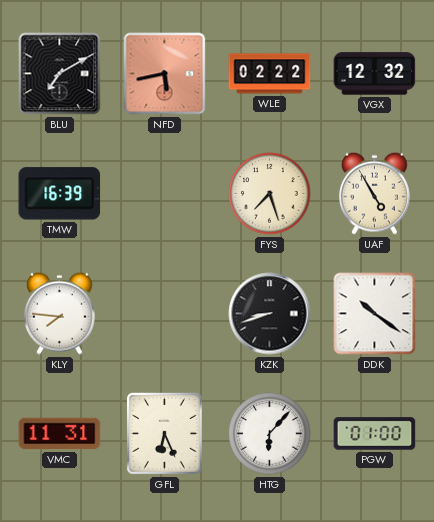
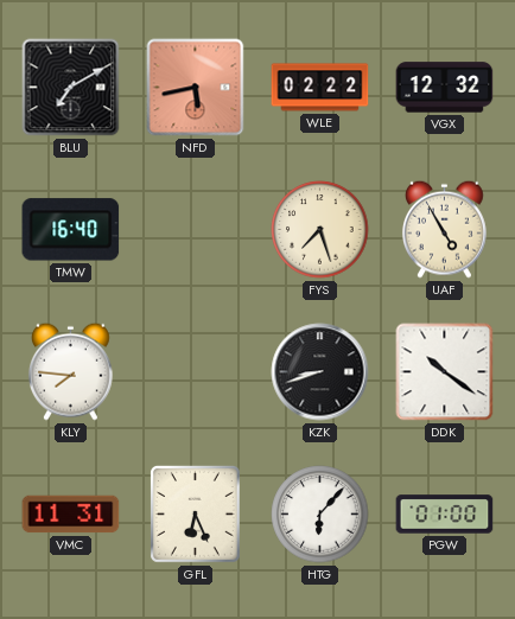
TMW: 16:39 -> 16:40 (71, 230)
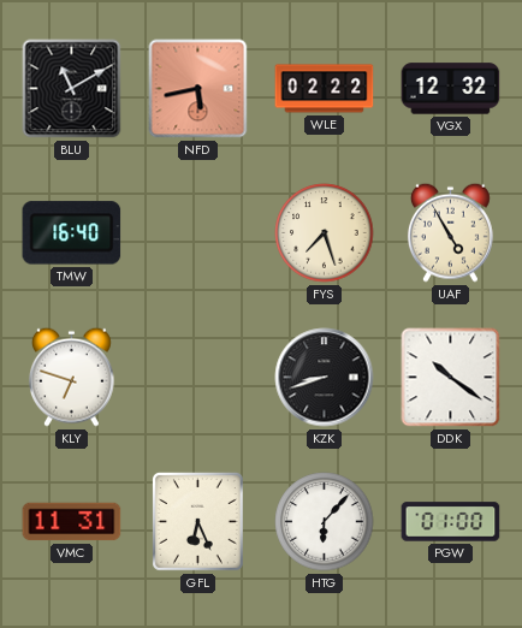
BLU: 7:10 -> 11:10 (72, 89)
KLY: 7:46 -> 6:48 (72, 377)
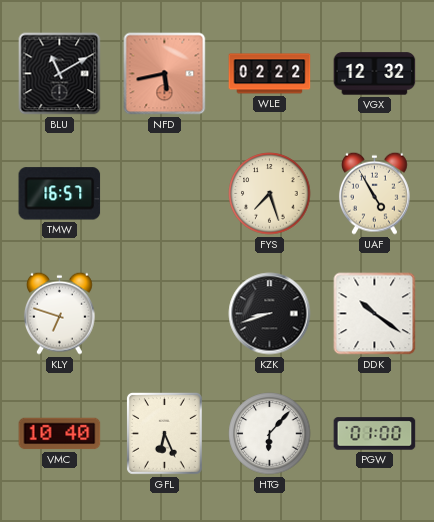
TMW: 16:40 -> 16:57 (60, 194)
VMC: 11:31 -> 10:40 (60, 434)
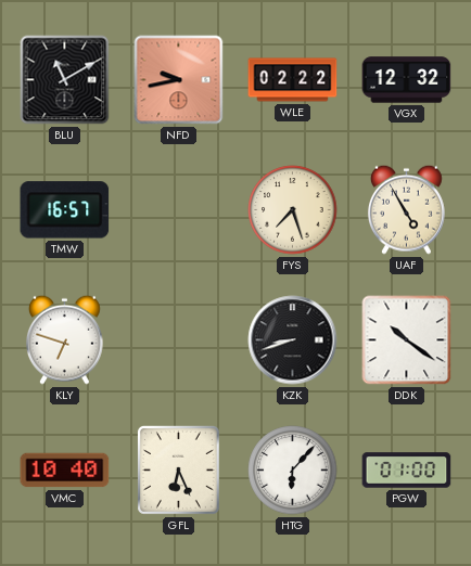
NFD: 5:43 -> 9:43 (179, 80)
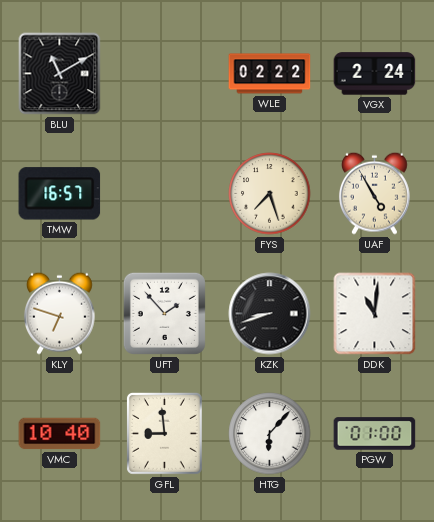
NFD: 9:43 -> none (179, 80)
VGX: 12:32 -> 2:24 (375, 74)
UFT: none -> 1:53 (164, 313)
DDK: 10:21 -> 11:01 (375, 314)
GFL: 6:26 -> 8:59 (164, 433)
